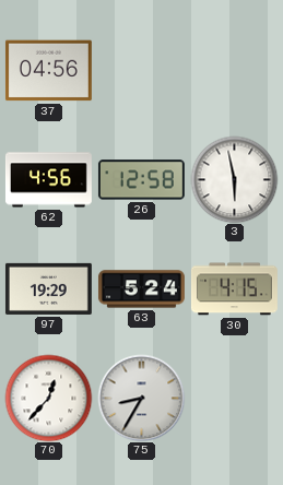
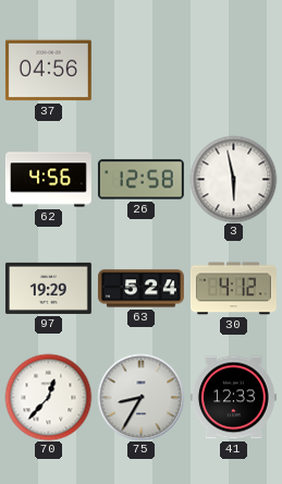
30: 4:15 -> 4:12 (233, 289)
41: none -> 12:33 (233, 398)
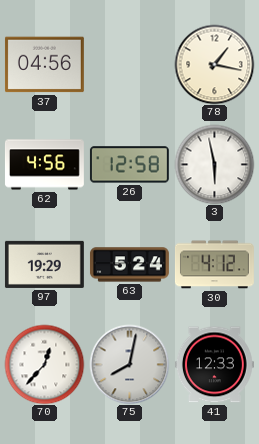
78: none -> 1:17 (214, 64)
75: 8:35 -> 8:02 (129, 364)
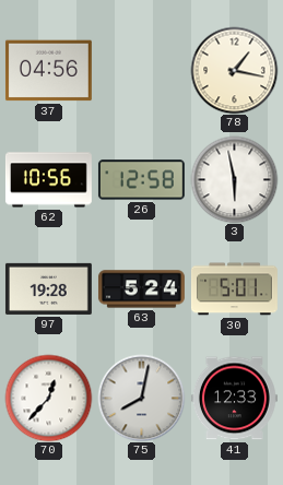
62: 4:56 -> 10:56 (48, 180)
97: 19:29 -> 19:28 (48, 288)
30: 4:12 -> 5:01 (234, 289)
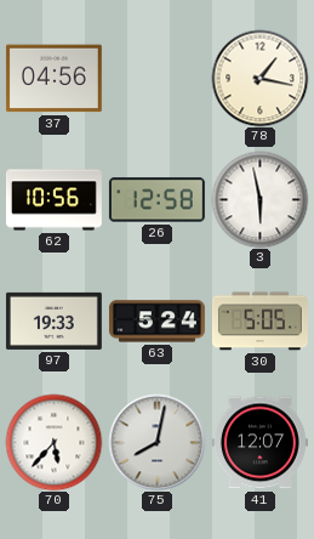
97: 19:28 -> 19:33 (53, 320)
30: 5:01 -> 5:05 (259, 322)
70: 12:37 -> 5:37 (53, 442)
41: 12:33 -> 12:07 (259, 443)
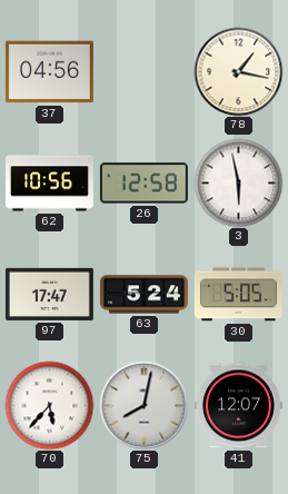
97: 19:33 -> 17:47 (49, 294)
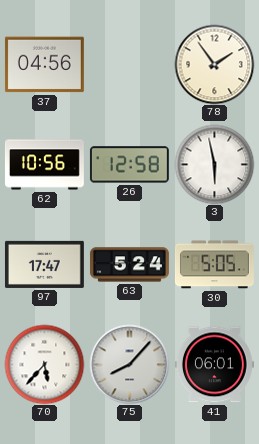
78: 1:17 -> 1:54 (214, 64)
75: 8:02 -> 8:07 (129, 364)
41: 12:07 -> 06:01 (214, 365)
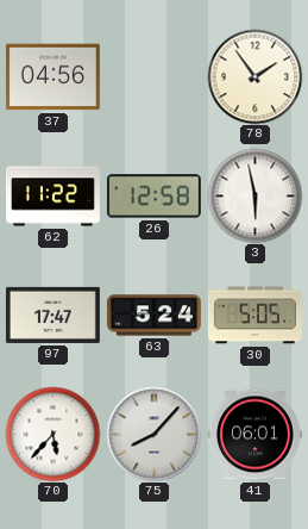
62: 10:56 -> 11:22 (52, 197)
